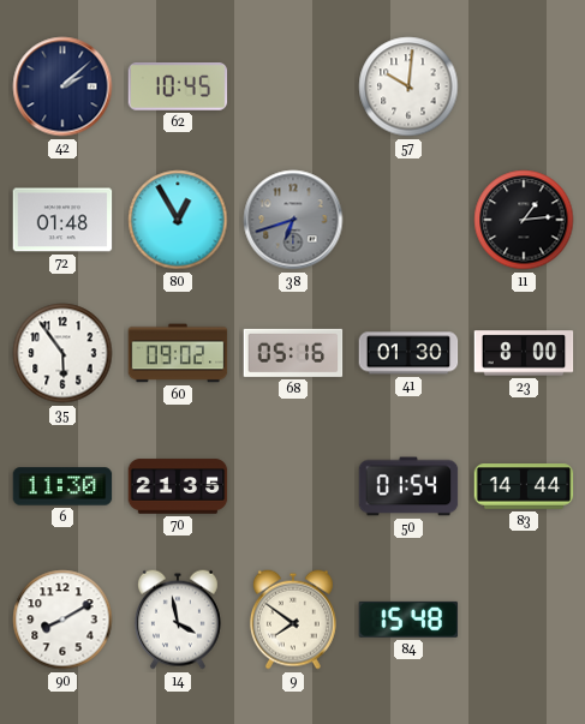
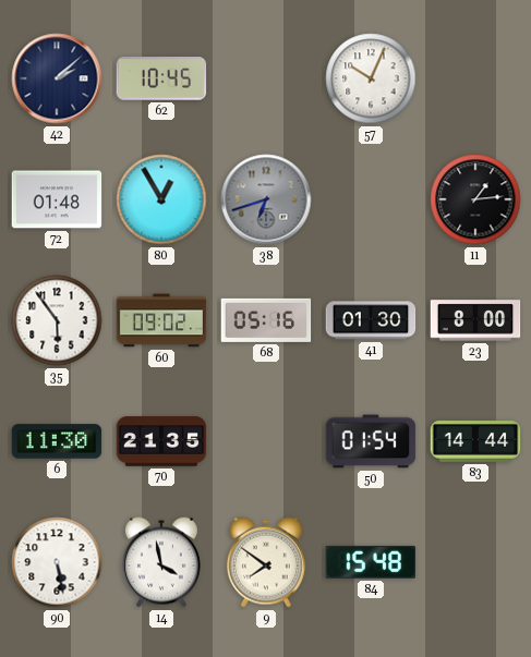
57: 10:01 -> 10:04 (371, 78)
90: 8:10 -> 5:28 (57, 562)
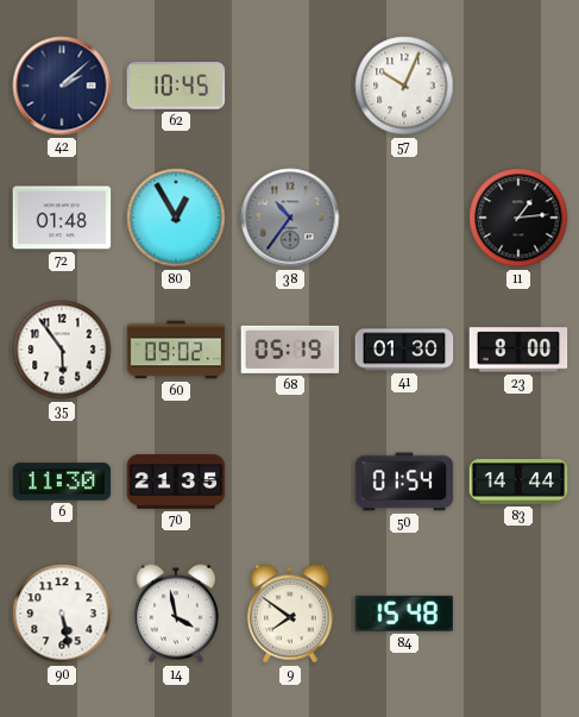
38: 6:42 -> 10:36 (290, 218)
68: 05:16 -> 05:19 (290, 350)
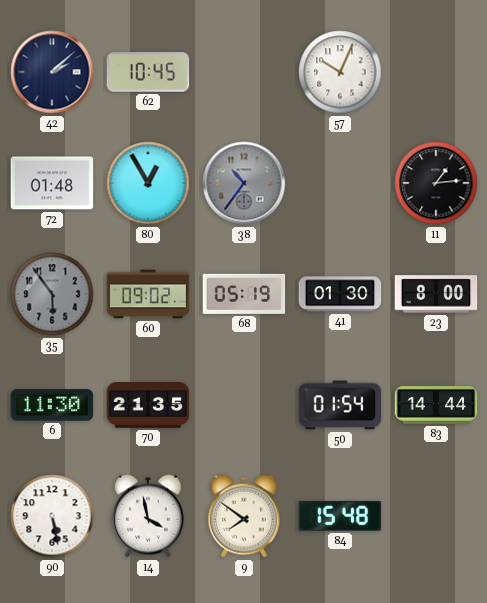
35 dial: white -> grey (52, 294)
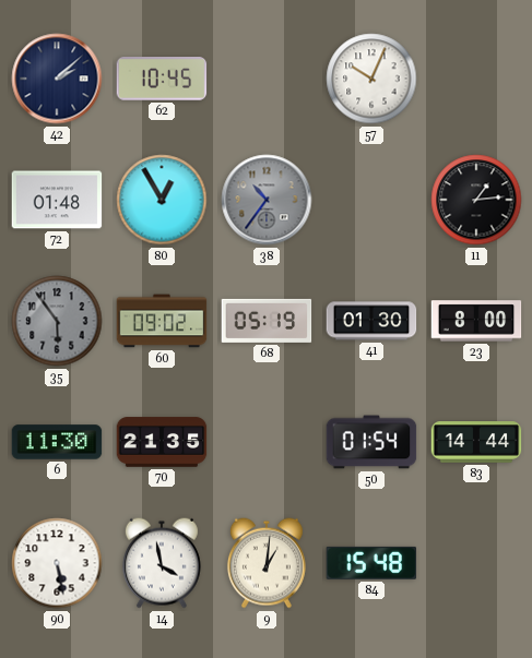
9: 7:51 -> 1:01 (267, 563)
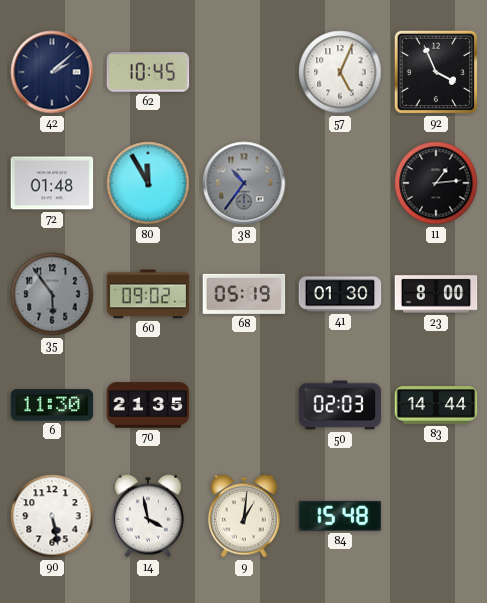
57: 10:04 -> 5:04 (340, 72)
92: none -> 3:56 (436, 72)
80: 12:55 -> 11:55 (148, 183)
50: 01:54 -> 02:03 (340, 405)
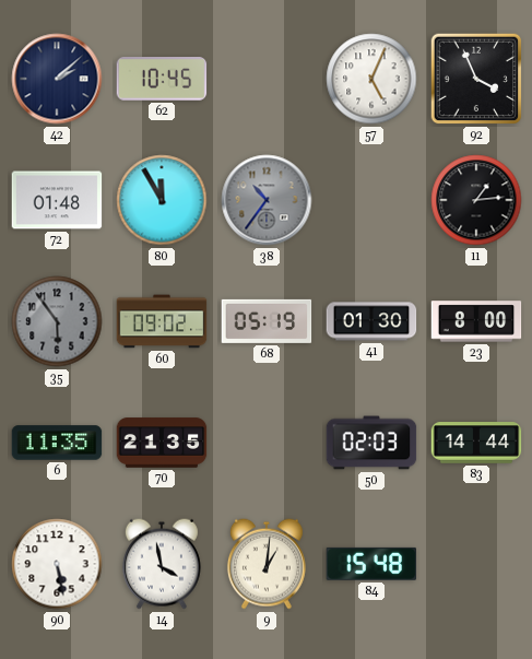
6: 11:30 -> 11:35 (57, 443)
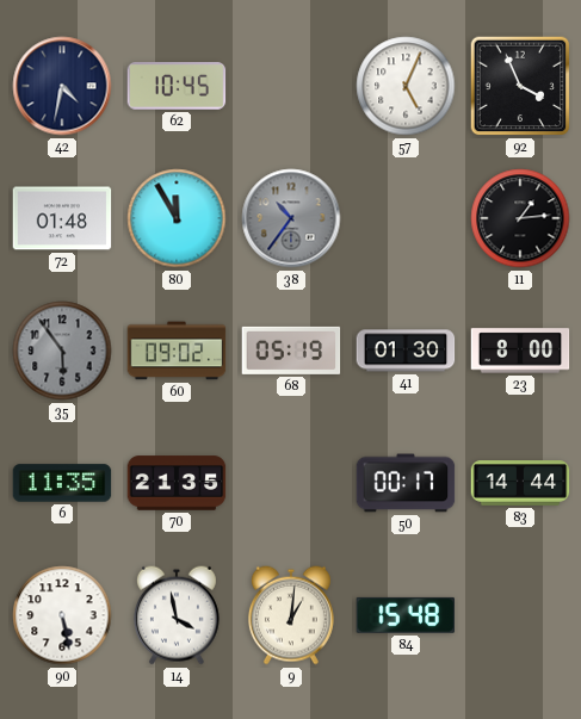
42: 2:08 -> 4:32 (62, 86)
50: 02:03 -> 00:17 (406, 483)
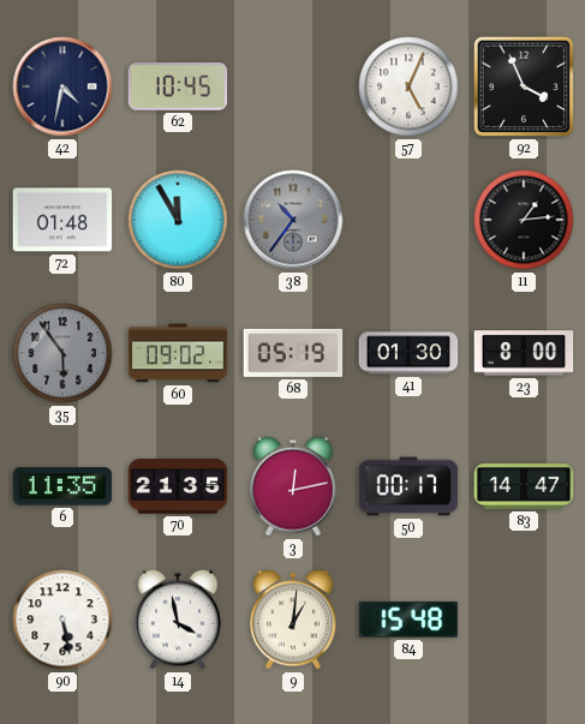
3: none -> 12:13 (293, 486)
83: 14:44 -> 14:47 (524, 486)
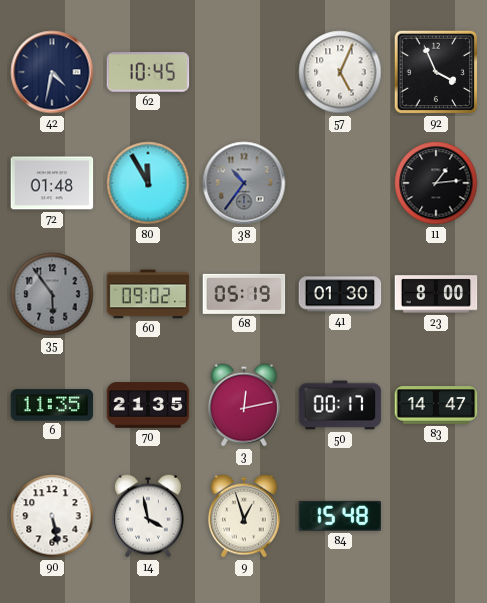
9: 1:01 -> 12:57 (244, 516)
